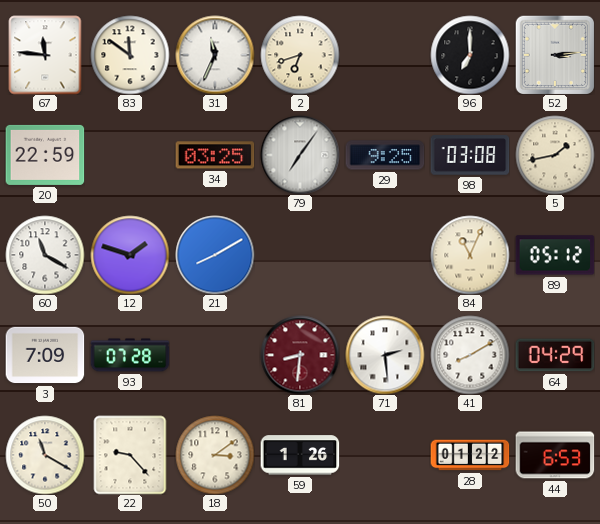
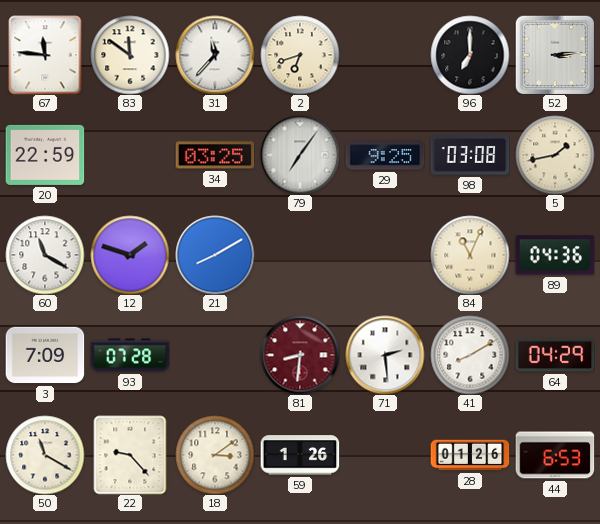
31: 11:34 -> 11:37 (215, 55)
89: 05:12 -> 04:36 (555, 255)
28: 01:22 -> 01:26 (470, 455)
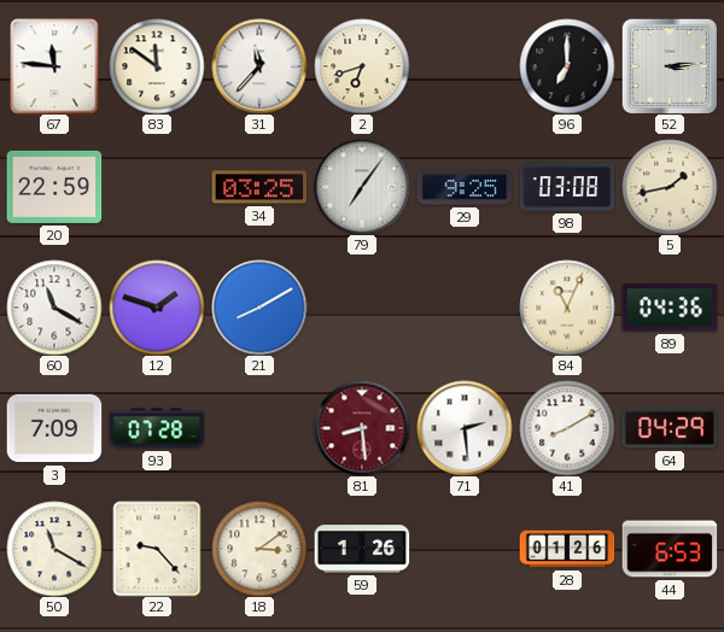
81: 8:31 -> 8:29 (362, 428)
